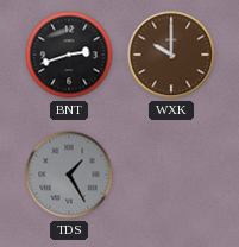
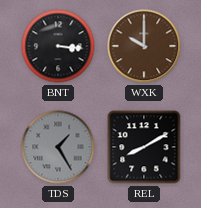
BNT: 2:42 -> 3:16 (58, 46)
REL: none -> 8:10 (144, 147)
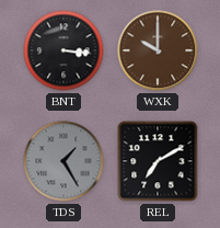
REL: 8:10 -> 7:10 (158, 161)
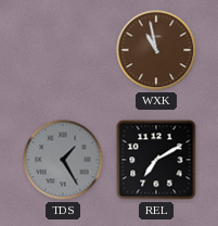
BNT: 3:16 -> none (63, 50)
WXK: 10:00 -> 10:58 (156, 50)
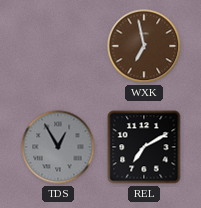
WXK: 10:58 -> 6:58 (144, 46)
TDS: 1:25 -> 12:55 (58, 147)
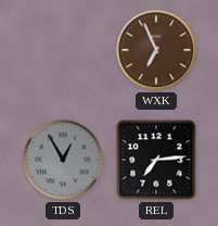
WXK: 6:58 -> 6:56 (156, 50)
REL: 7:10 -> 7:14 (156, 160)
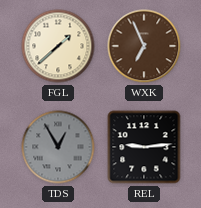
FGL: none -> 1:38 (58, 46)
REL: 7:14 -> 9:14 (144, 147)
